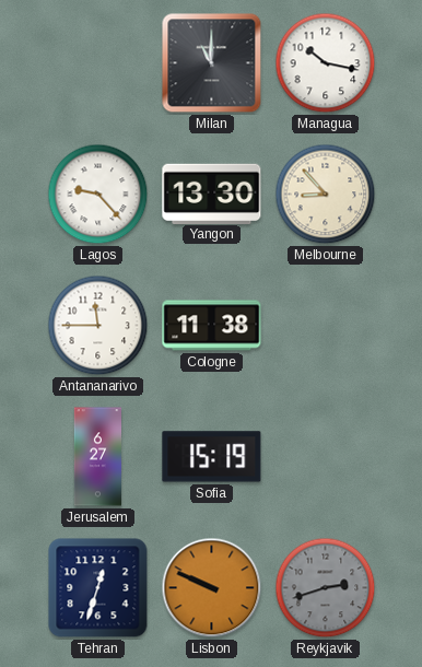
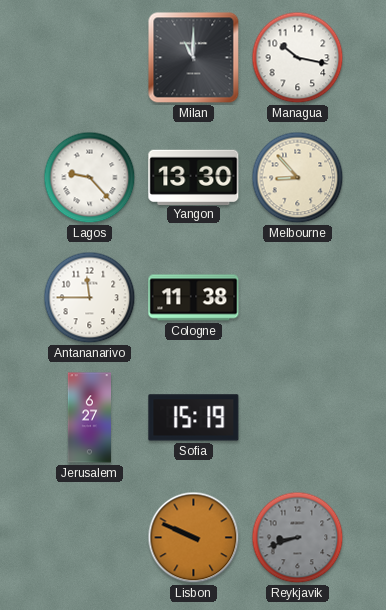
Tehran: 12:33 -> none (98, 588)
Reykjavik: 2:42 -> 8:42 (298, 538)
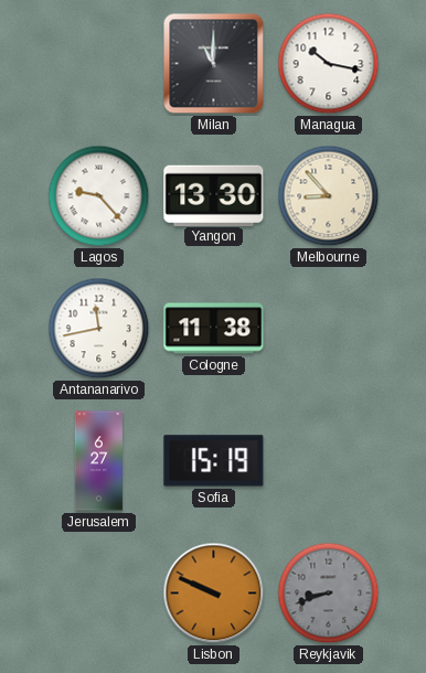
Antananarivo: 11:45 -> 11:43 (99, 329)
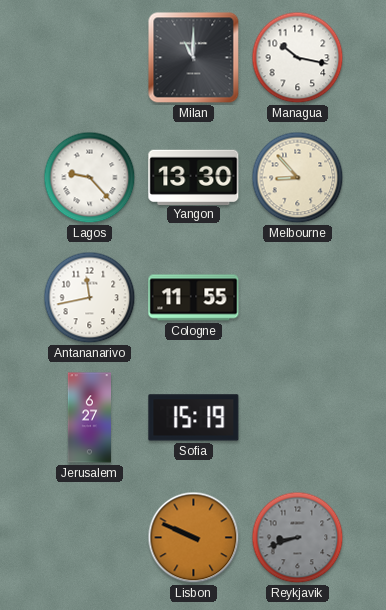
Cologne: 11:38 -> 11:55 (194, 298)
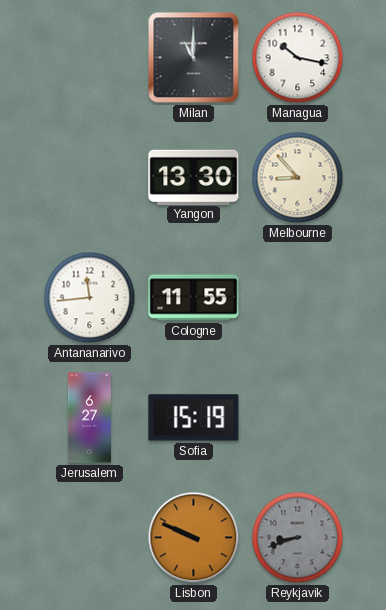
Lagos: 9:23 -> none (90, 178)
Antananarivo: 11:43 -> 11:44 (90, 298)
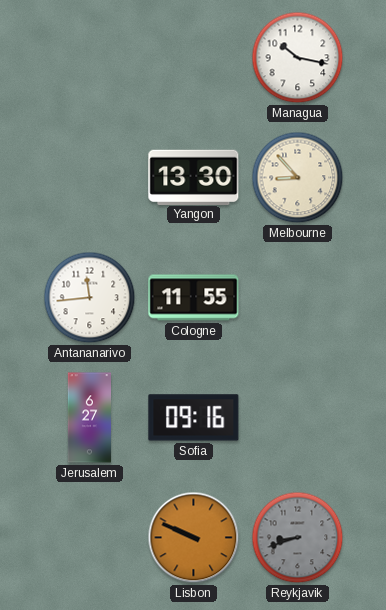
Milan: 11:00 -> none (194, 58)
Sofia: 15:19 -> 09:16 (194, 418)
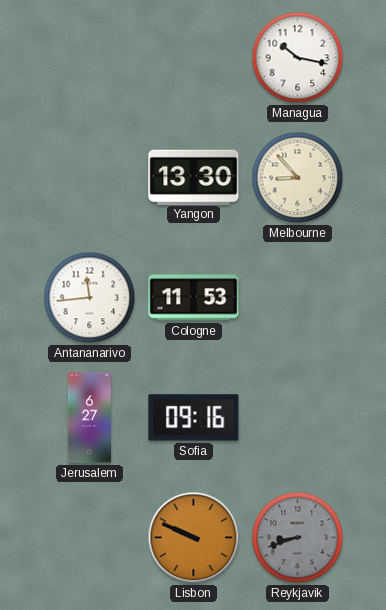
Cologne: 11:55 -> 11:53 (194, 298)
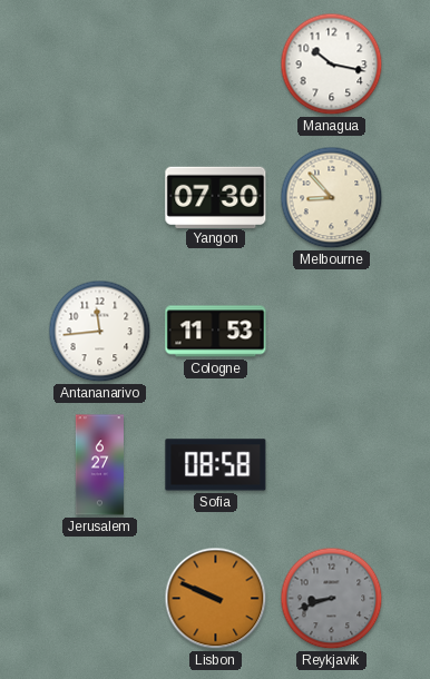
Yangon: 13:30 -> 07:30 (216, 197)
Sofia: 09:16 -> 08:58 (216, 465)
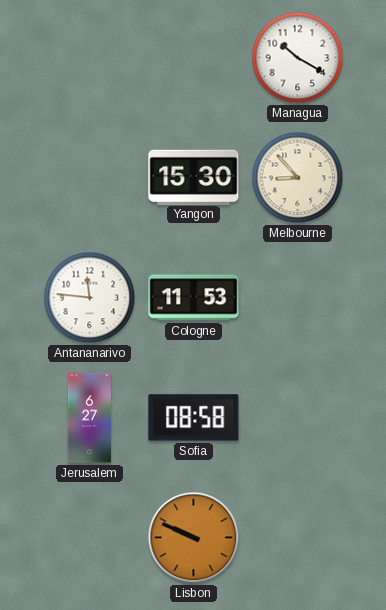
Managua: 10:17 -> 10:20 (298, 58)
Yangon: 07:30 -> 15:30 (194, 177)
Antananarivo: 11:44 -> 11:46 (90, 298)
Reykjavik: 8:42 -> none (332, 599)
